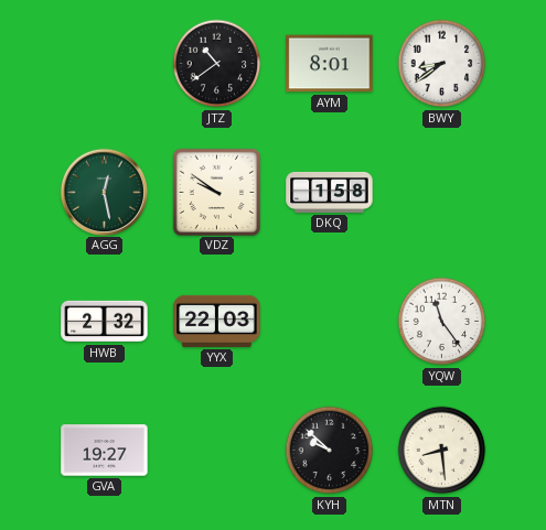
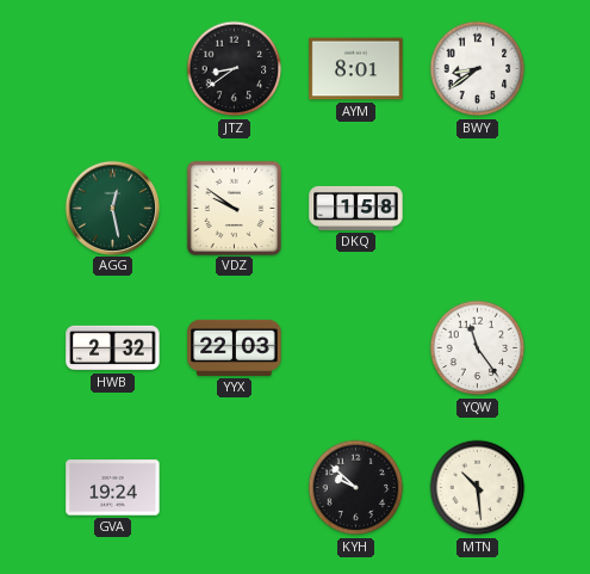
JTZ: 10:39 -> 8:39 (235, 69)
GVA: 19:27 -> 19:24 (113, 488)
MTN: 8:29 -> 10:29 (478, 488)
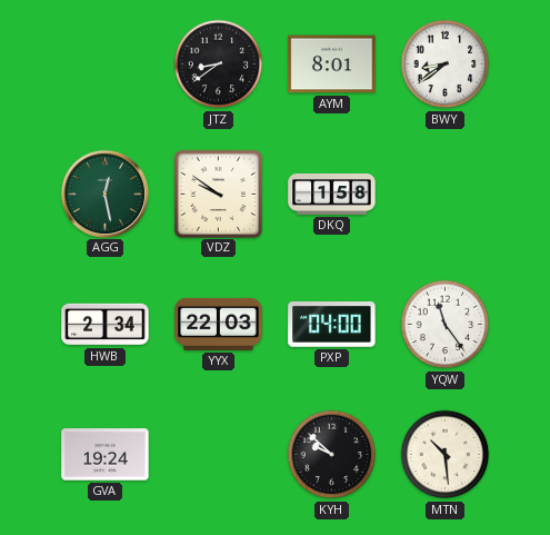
HWB: 2:32 -> 2:34 (106, 325)
PXP: none -> 04:00 (332, 325)
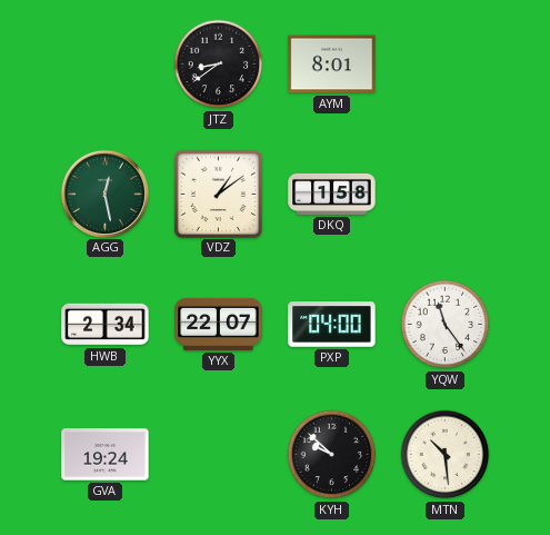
BWY: 8:39 -> none (446, 65)
VDZ: 9:51 -> 1:09 (218, 194)
YYX: 22:03 -> 22:07 (219, 324)
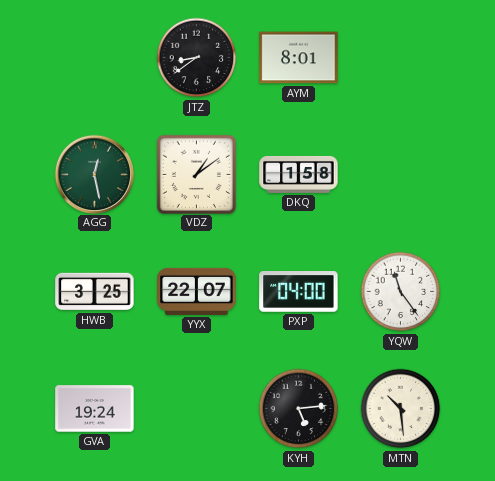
HWB: 2:34 -> 3:25 (95, 292)
KYH: 9:52 -> 5:14 (299, 409)
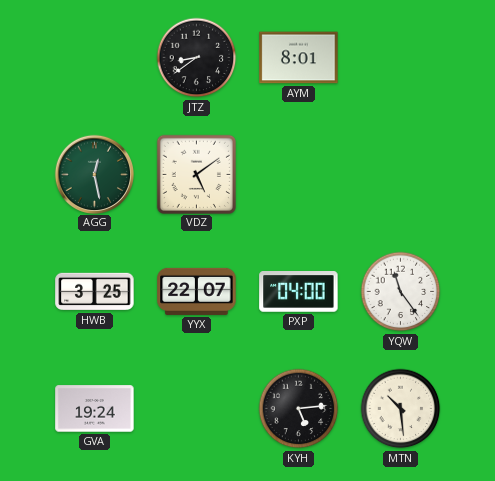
VDZ: 1:09 -> 5:09 (196, 174)
DKQ: 1:58 -> none (299, 174)
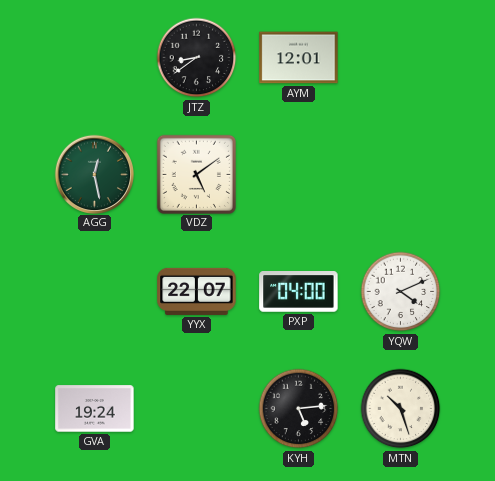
AYM: 8:01 -> 12:01 (299, 58)
HWB: 3:25 -> none (95, 292)
YQW: 11:24 -> 4:11 (401, 292)
MTN: 10:29 -> 10:27 (401, 409)
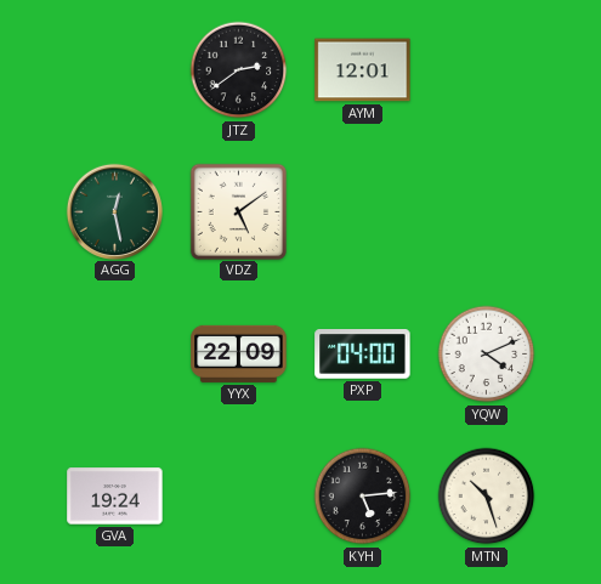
JTZ: 8:39 -> 2:39 (239, 70)
YYX: 22:07 -> 22:09 (239, 353)
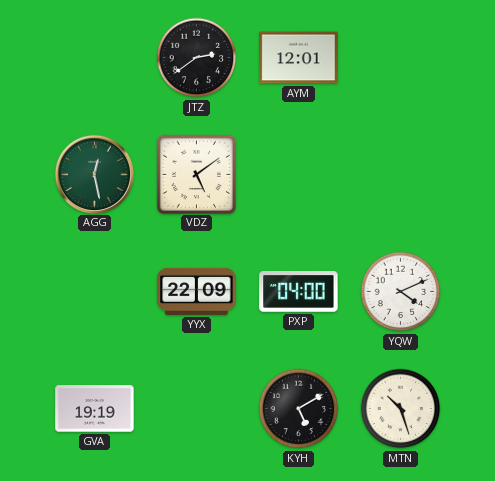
GVA: 19:24 -> 19:19 (95, 409)
KYH: 5:14 -> 5:10 (299, 409)
